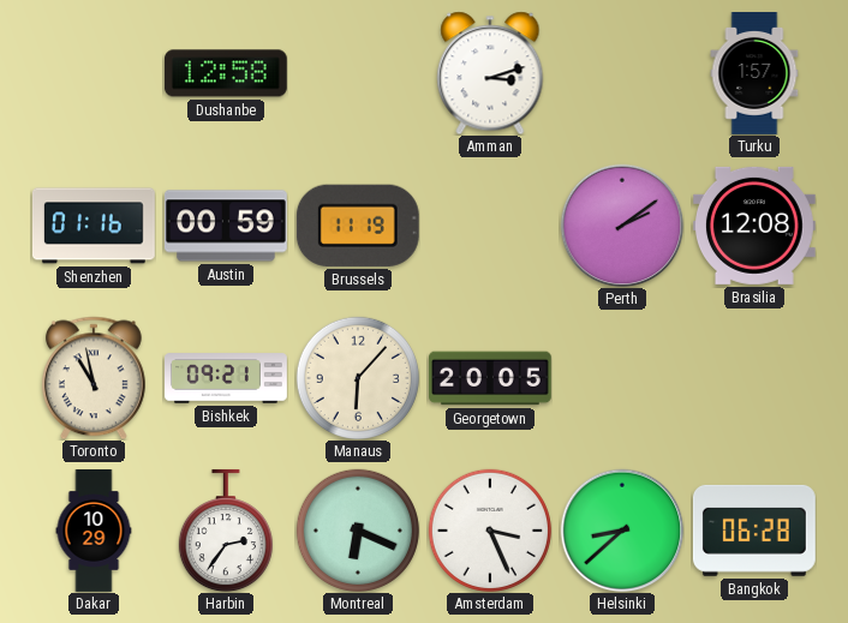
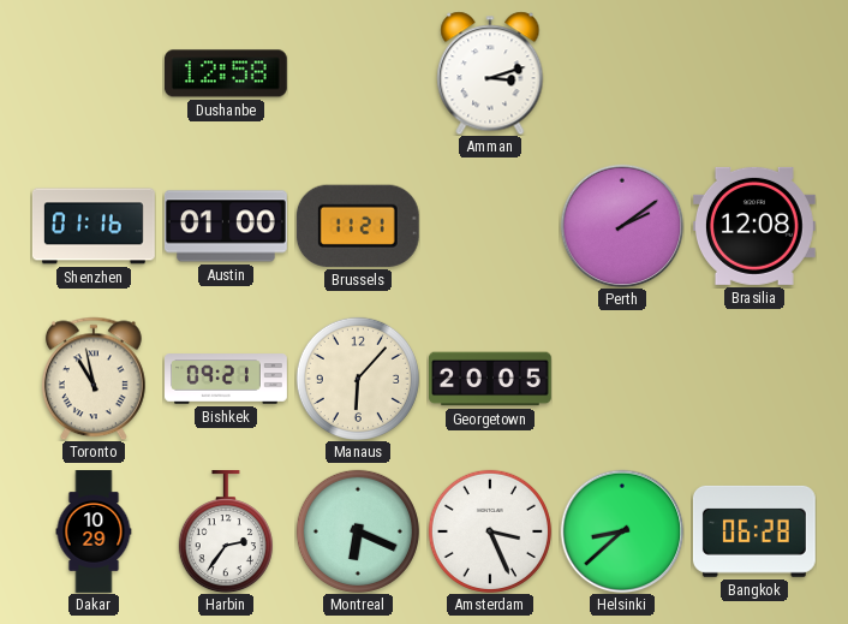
Turku: 1:57 -> none (754, 74)
Austin: 00:59 -> 01:00 (226, 226)
Brussels: 11:19 -> 11:21 (358, 226)
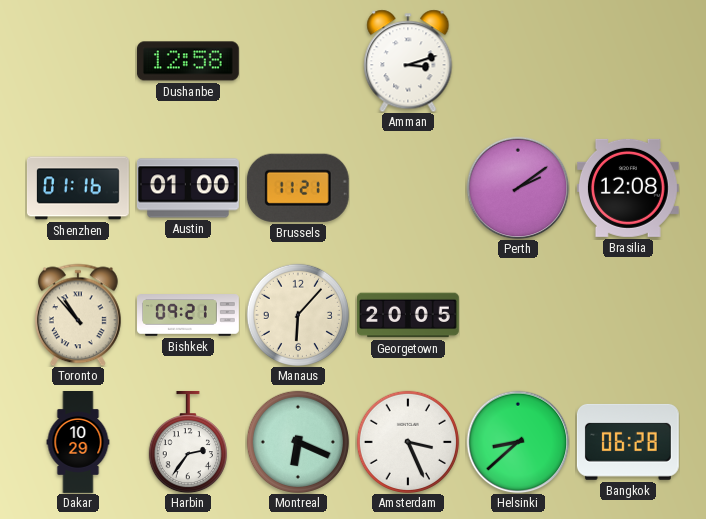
Toronto: 10:58 -> 10:53 (78, 315)
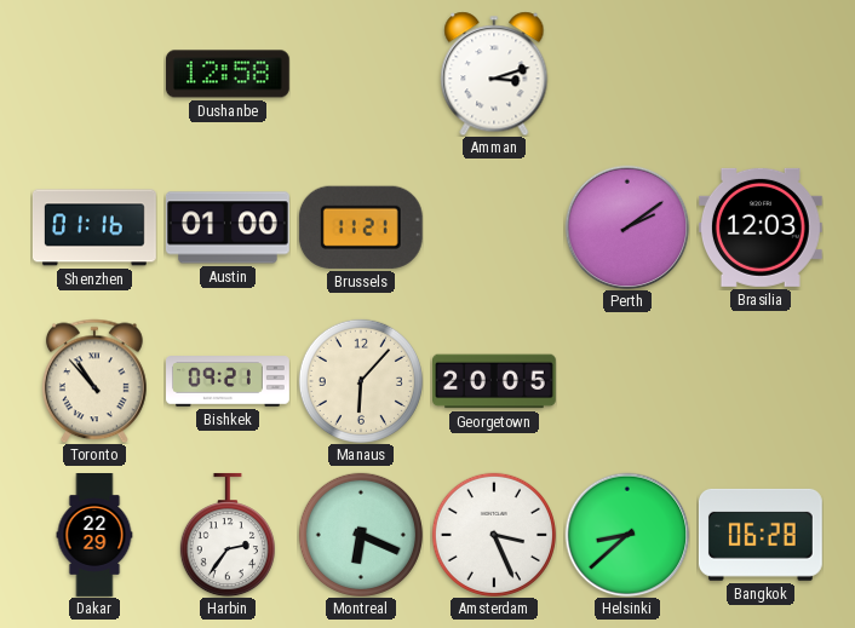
Brasilia: 12:08 -> 12:03 (761, 227)
Dakar: 10:29 -> 22:29 (94, 536)
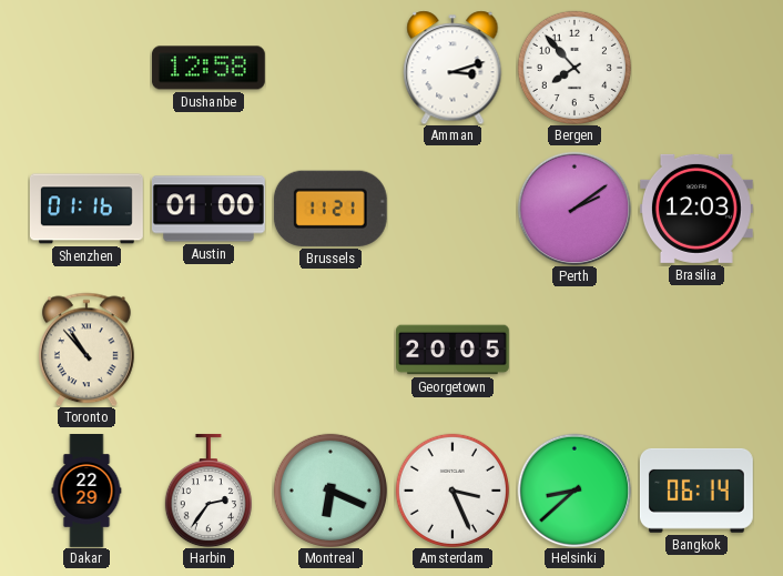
Bergen: none -> 7:53 (574, 68)
Bishkek: 09:21 -> none (229, 381)
Manaus: 6:07 -> none (361, 381)
Bangkok: 06:28 -> 06:14 (696, 491)
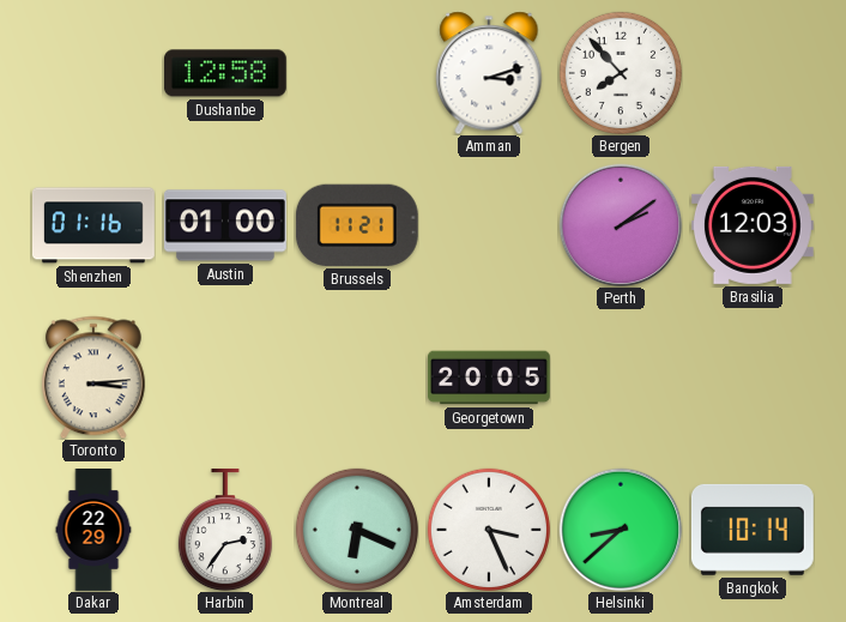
Toronto: 10:53 -> 3:14 (93, 378)
Bangkok: 06:14 -> 10:14 (753, 530)
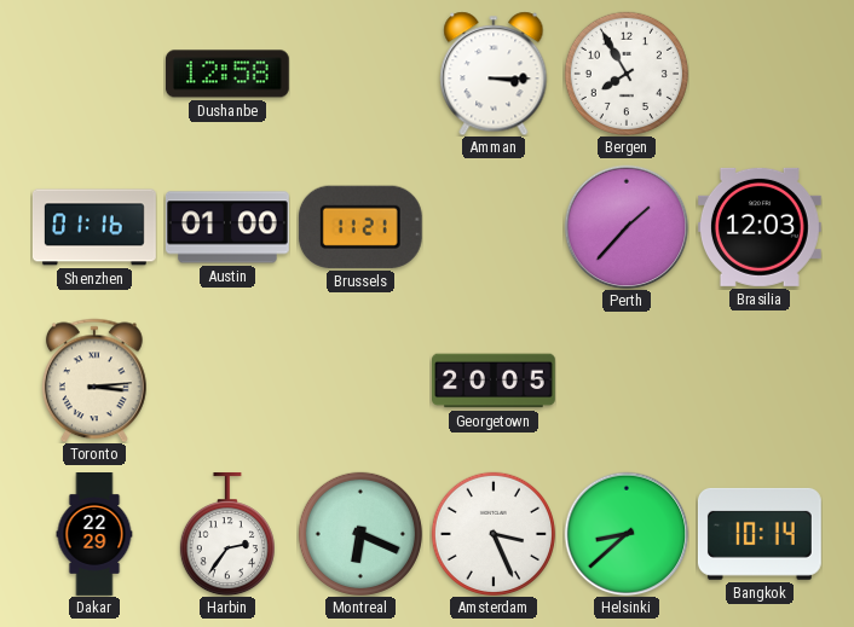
Amman: 3:12 -> 3:15 (494, 74)
Bergen: 7:53 -> 7:55 (627, 74)
Perth: 2:09 -> 1:37 (627, 227)
